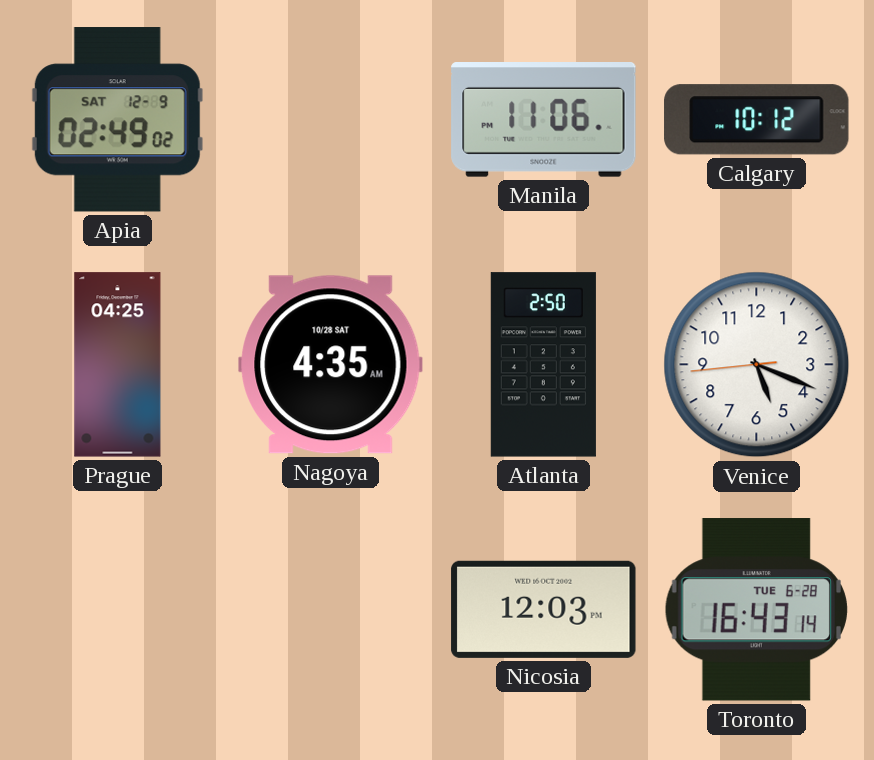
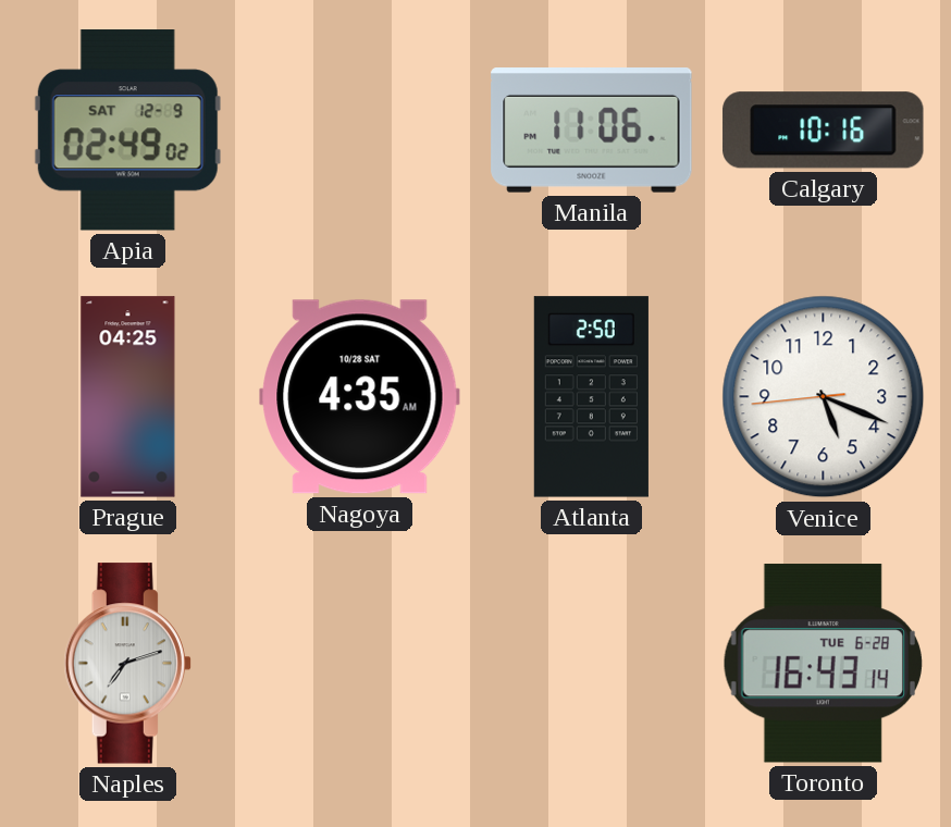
Calgary: 10:12 -> 10:16 (824, 131)
Naples: none -> 7:12 (127, 664)
Nicosia: 12:03 -> none (544, 609)
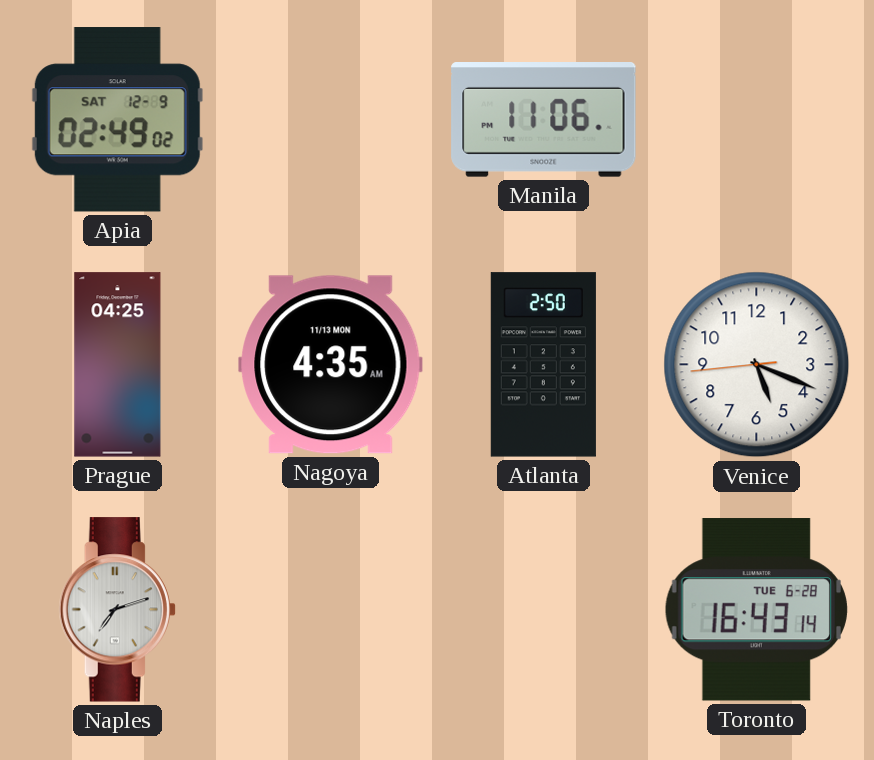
Calgary: 10:16 -> none (824, 131)
Nagoya date: 10/28 SAT -> 11/13 MON (331, 365)
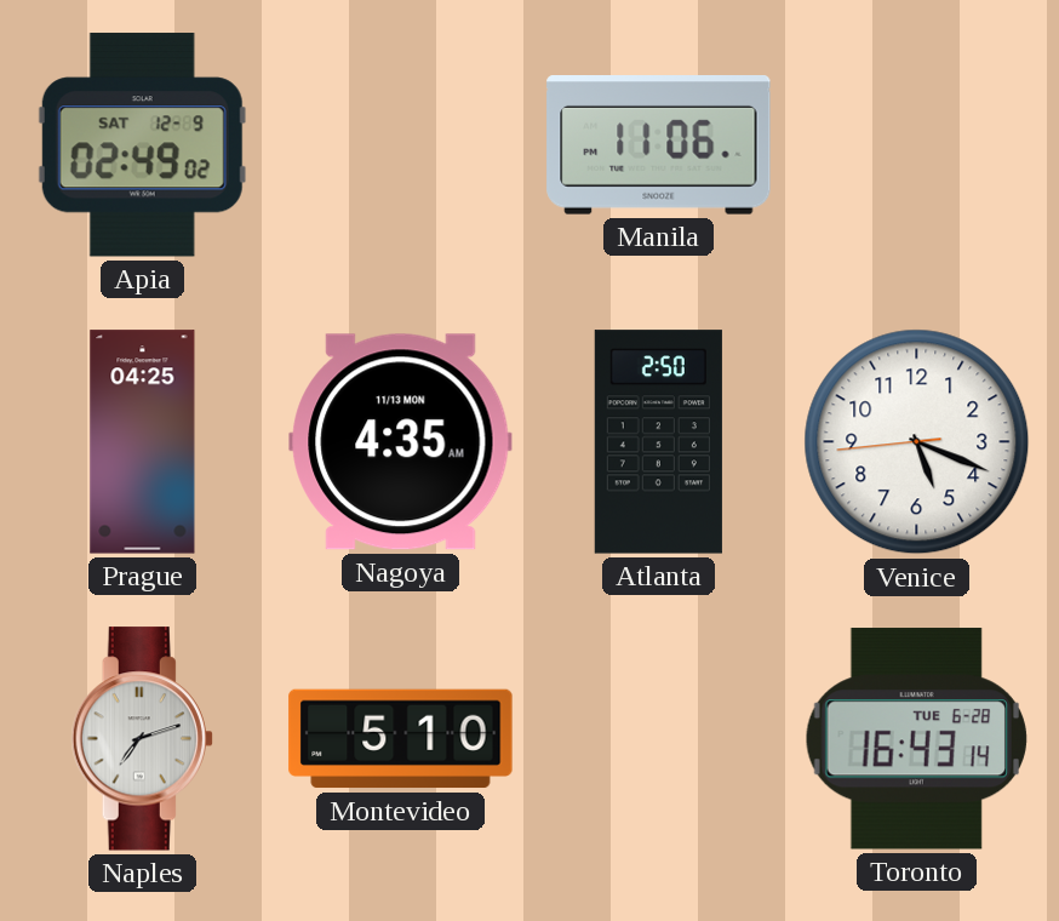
Montevideo: none -> 5:10 (401, 739)
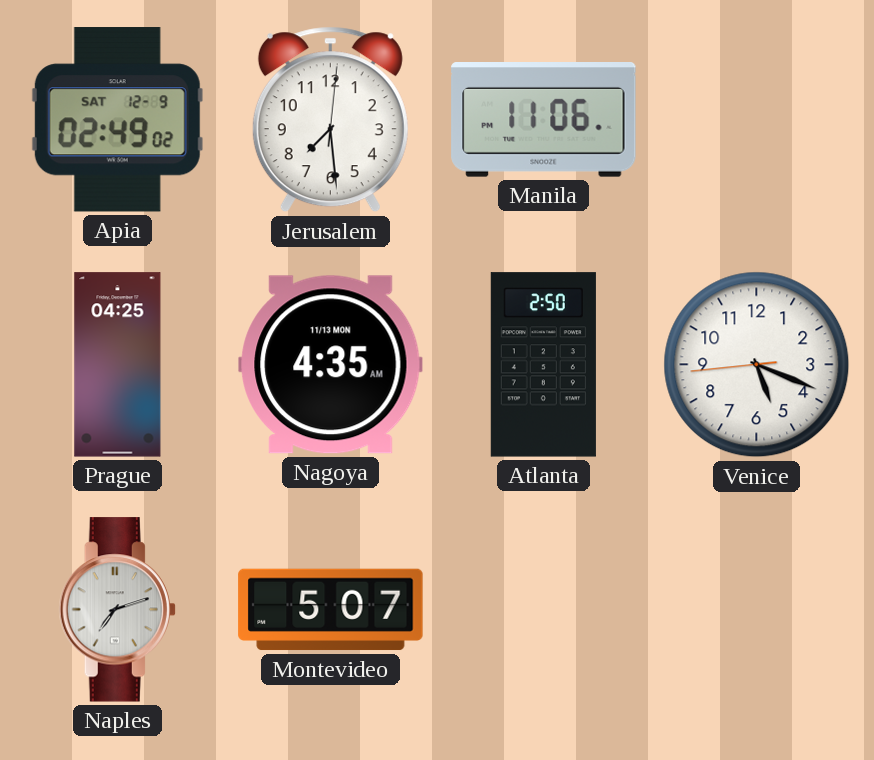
Jerusalem: none -> 7:29 (330, 120)
Montevideo: 5:10 -> 5:07 (331, 610)
Toronto: 16:43 -> none (916, 739)
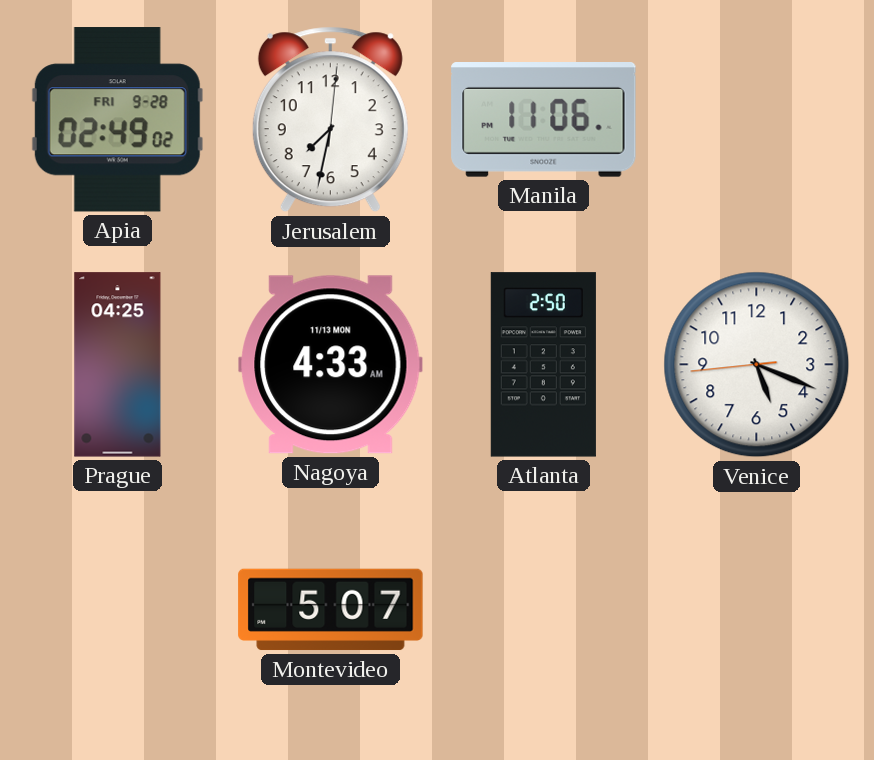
Apia date: SAT 12-9 -> FRI 9-28 (117, 120)
Jerusalem: 7:29 -> 7:32 (330, 120)
Nagoya: 4:35 -> 4:33 (331, 365)
Naples: 7:12 -> none (117, 610)
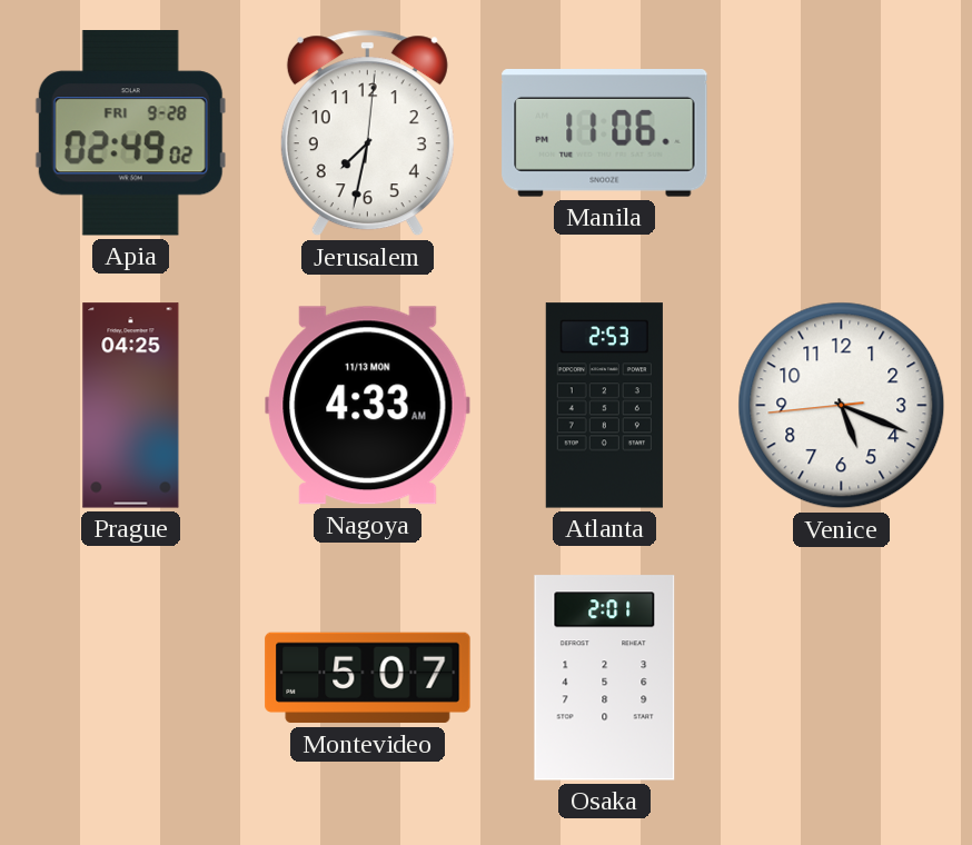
Atlanta: 2:50 -> 2:53 (604, 406)
Osaka: none -> 2:01 (605, 678)
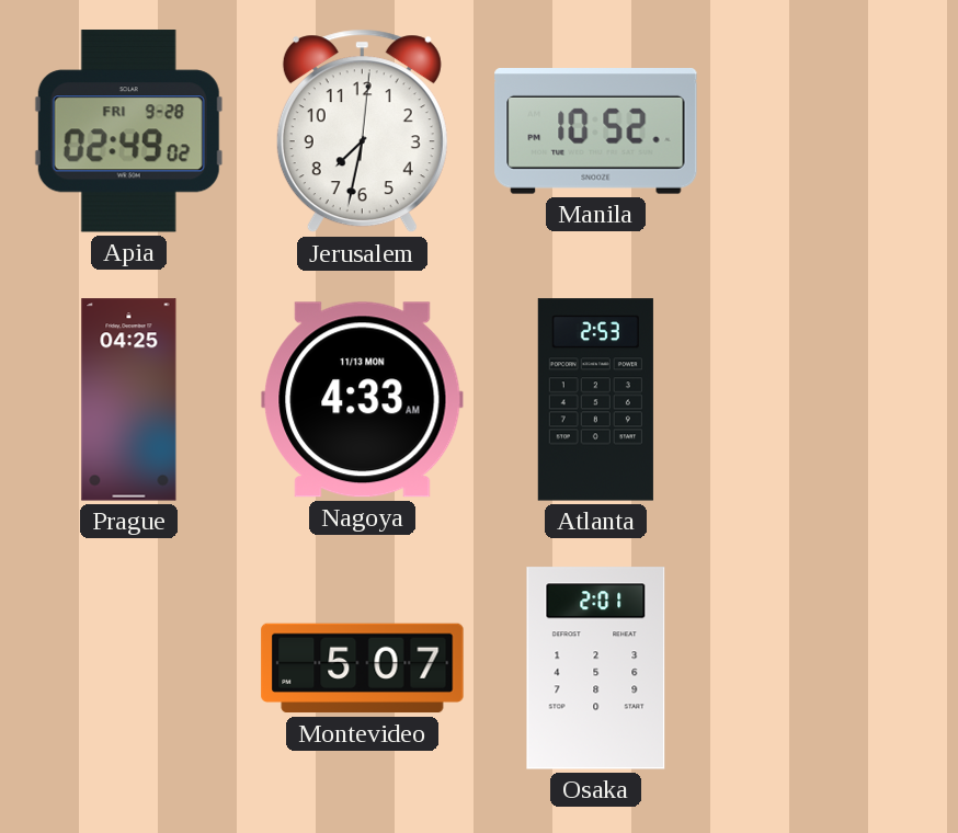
Manila: 11:06 -> 10:52 (596, 132)
Venice: 5:18 -> none (842, 406)
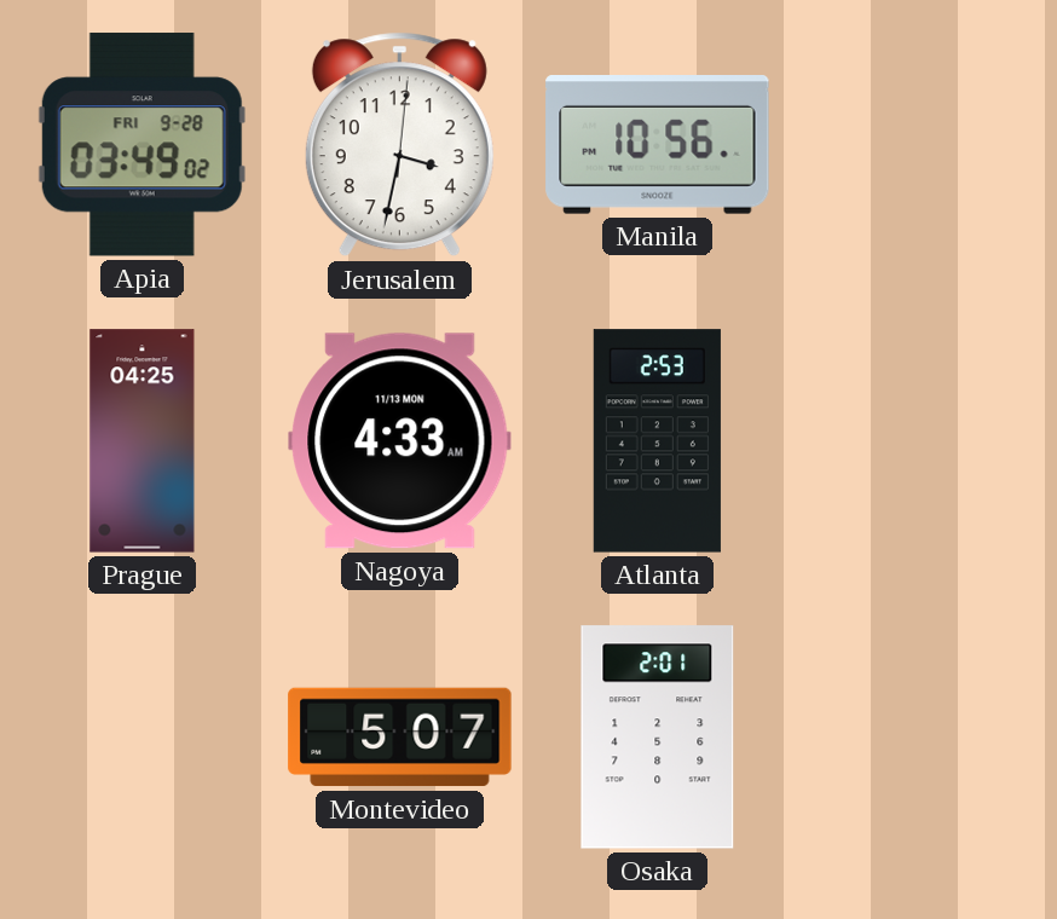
Apia: 02:49 -> 03:49 (141, 145)
Jerusalem: 7:32 -> 3:32 (399, 145)
Manila: 10:52 -> 10:56 (658, 145)
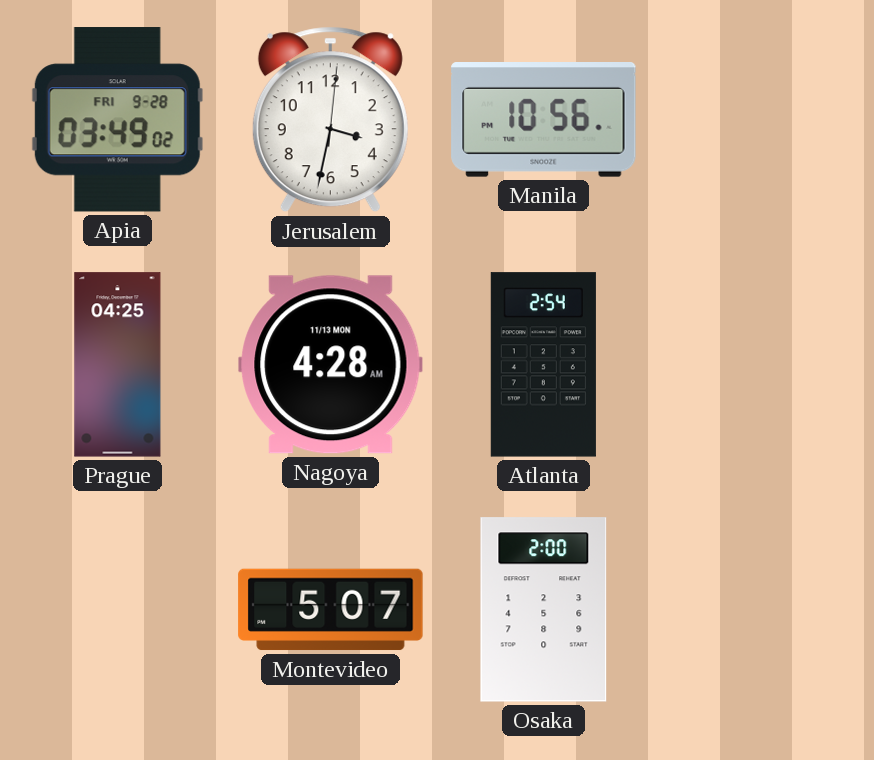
Nagoya: 4:33 -> 4:28 (331, 365)
Atlanta: 2:53 -> 2:54 (543, 365)
Osaka: 2:01 -> 2:00 (544, 610)
